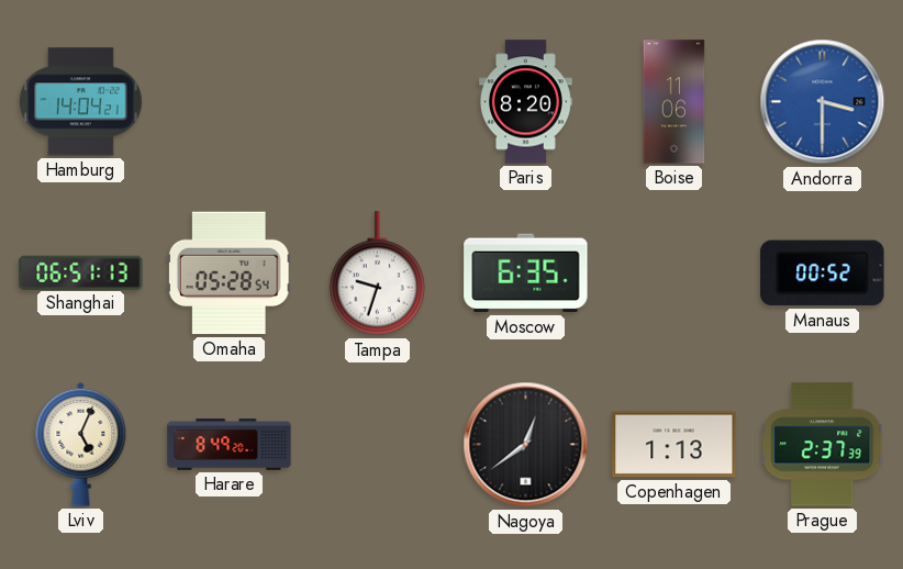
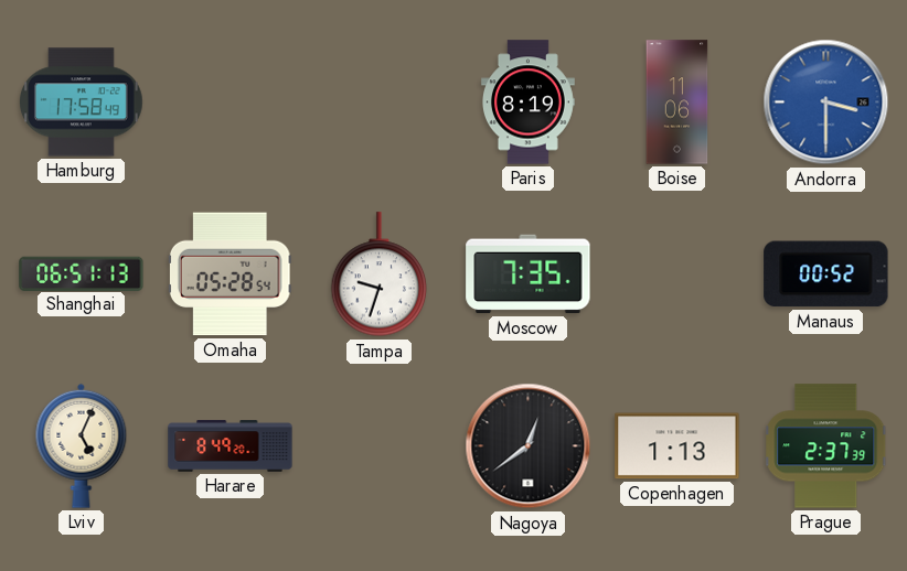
Hamburg: 14:04 -> 17:58 (82, 103)
Paris: 8:20 -> 8:19 (527, 103)
Moscow: 6:35 -> 7:35 (529, 274)
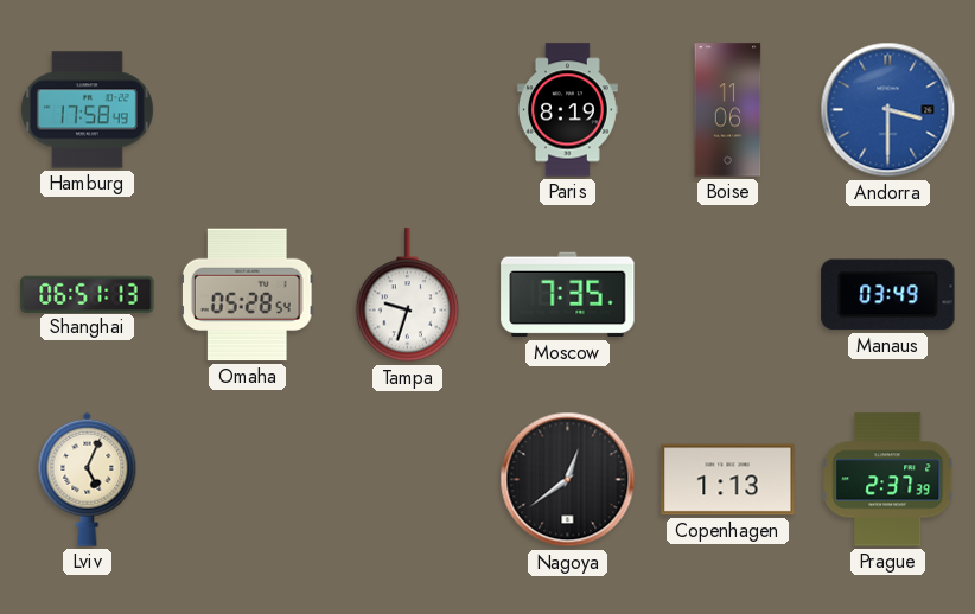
Manaus: 00:52 -> 03:49 (888, 295)
Harare: 8:49 -> none (231, 446)
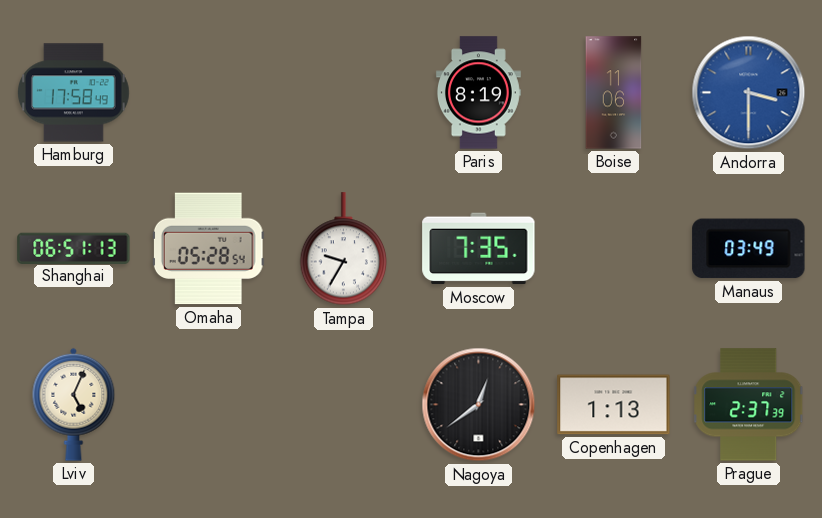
Tampa: 9:33 -> 9:35 (344, 249)
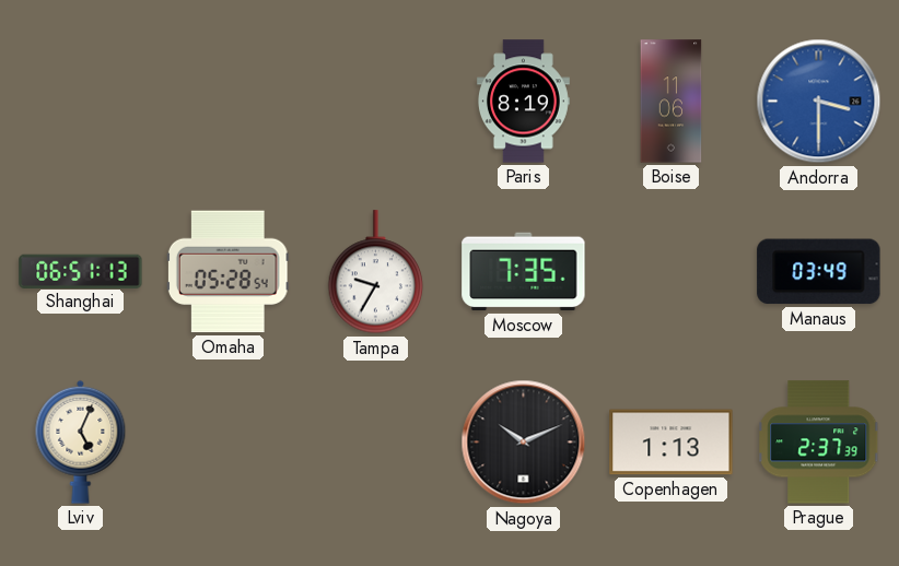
Hamburg: 17:58 -> none (74, 93)
Nagoya: 12:39 -> 10:11 (524, 443)
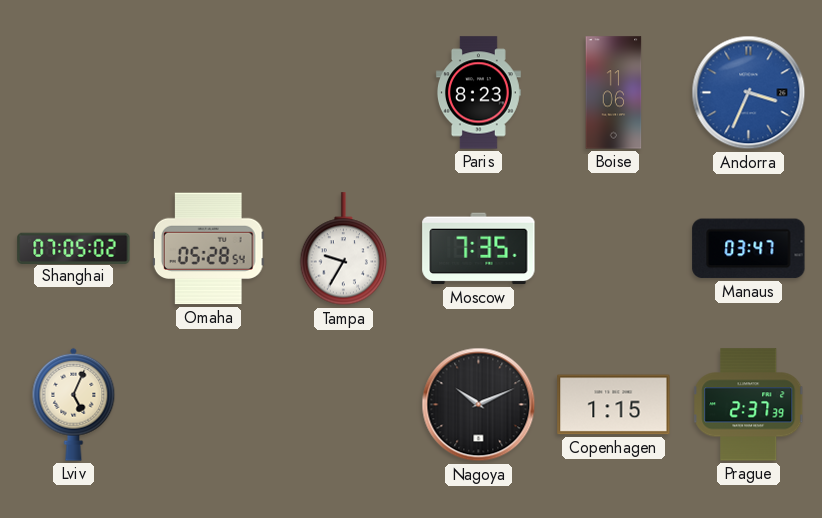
Paris: 8:19 -> 8:23 (478, 93)
Andorra: 3:30 -> 3:34 (749, 93)
Shanghai: 06:51 -> 07:05 (74, 248)
Manaus: 03:49 -> 03:47 (749, 249)
Copenhagen: 1:13 -> 1:15 (614, 405)
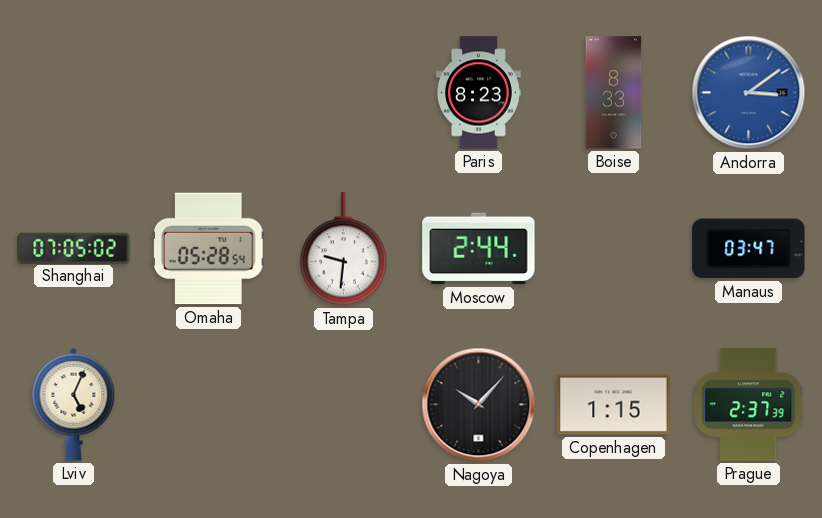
Boise: 11:06 -> 8:33 (614, 93)
Andorra: 3:34 -> 3:09 (749, 93)
Tampa: 9:35 -> 9:31 (344, 249)
Moscow: 7:35 -> 2:44 (479, 249)
Nagoya: 10:11 -> 10:07 (479, 405)
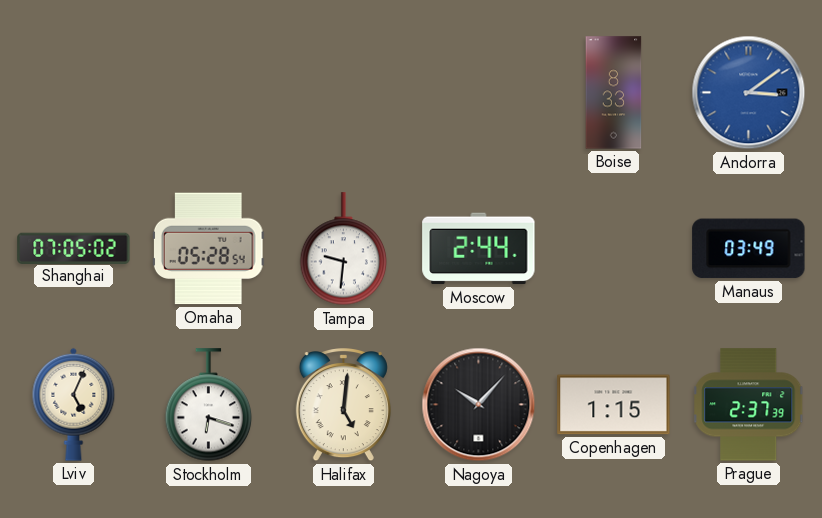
Paris: 8:23 -> none (478, 93)
Manaus: 03:47 -> 03:49 (749, 249)
Stockholm: none -> 6:18 (209, 405)
Halifax: none -> 5:01 (343, 406)
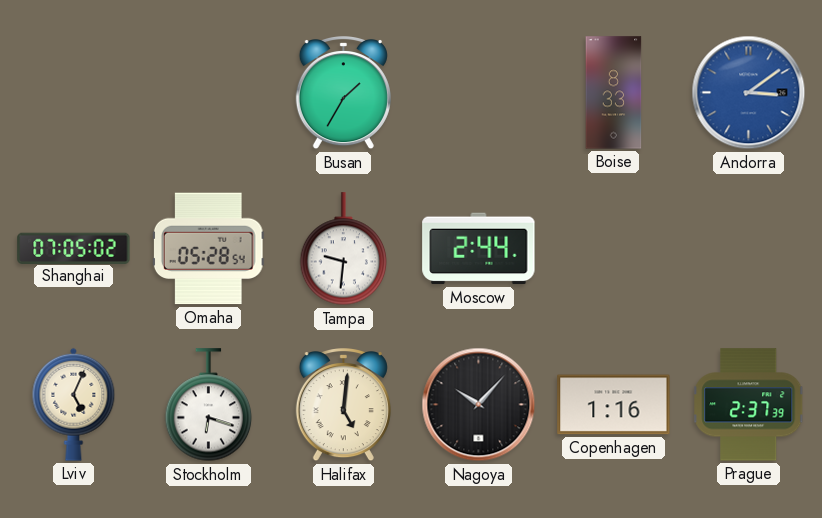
Busan: none -> 1:35 (343, 94)
Manaus: 03:49 -> none (749, 249)
Copenhagen: 1:15 -> 1:16 (614, 405)
